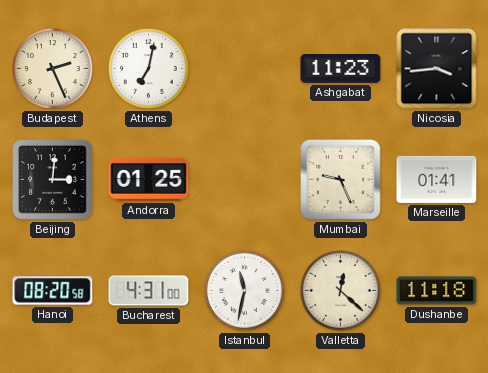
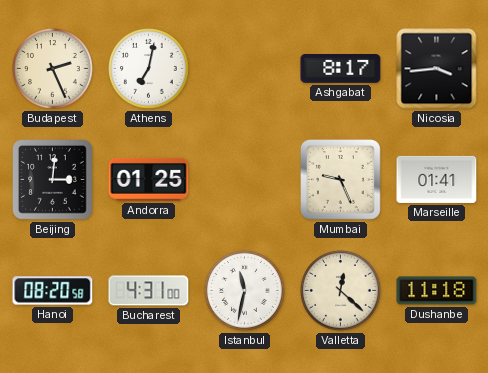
Ashgabat: 11:23 -> 8:17 (341, 69)
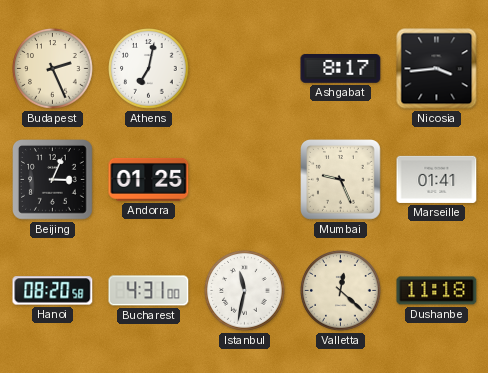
Beijing: 3:01 -> 3:04 (53, 180)
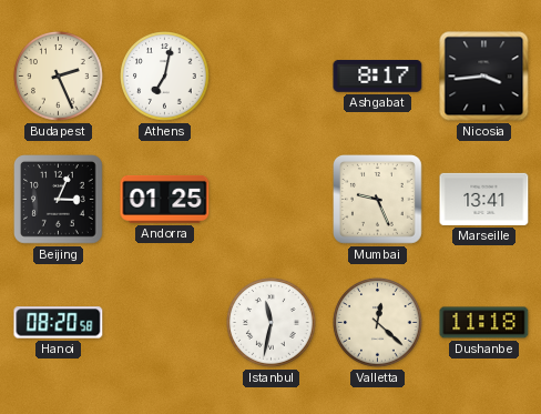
Marseille: 01:41 -> 13:41 (484, 199)
Bucharest: 4:31 -> none (149, 291)
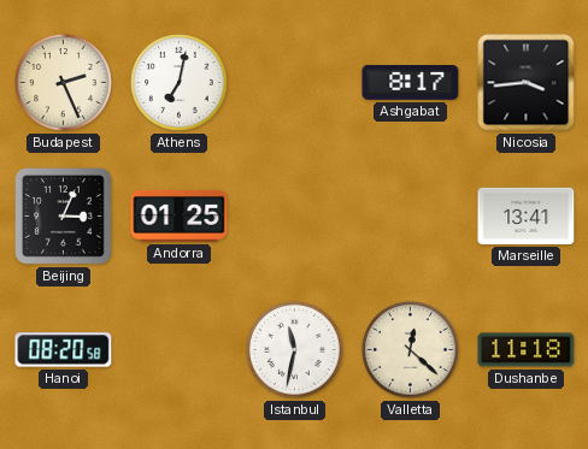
Mumbai: 9:26 -> none (378, 200)
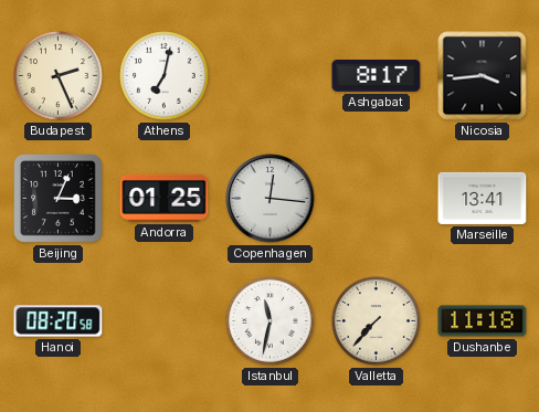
Copenhagen: none -> 12:16 (271, 199)
Valletta: 12:22 -> 7:37 (377, 321)
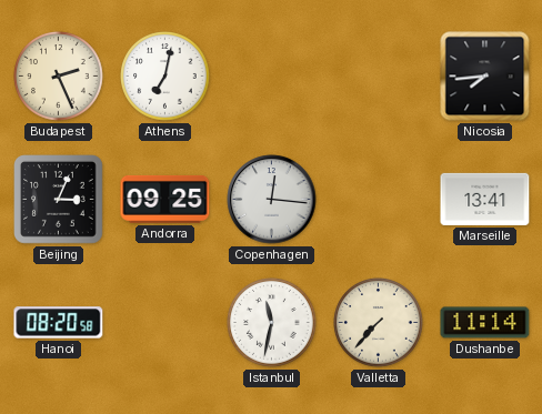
Ashgabat: 8:17 -> none (377, 76)
Nicosia: 3:44 -> 7:44 (485, 77)
Andorra: 01:25 -> 09:25 (165, 199)
Dushanbe: 11:18 -> 11:14 (485, 323)
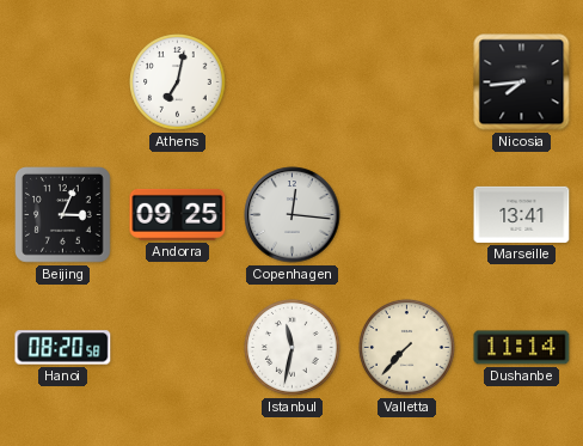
Budapest: 2:26 -> none (59, 77)
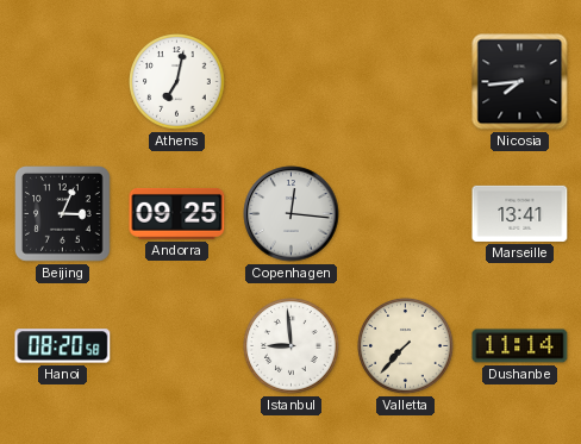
Istanbul: 11:32 -> 8:59 (292, 346)
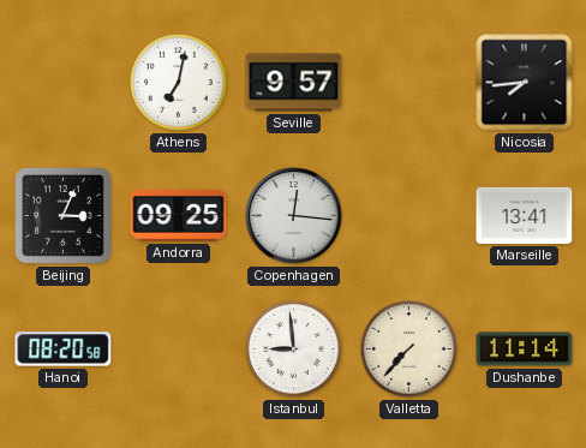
Seville: none -> 9:57 (294, 83)
